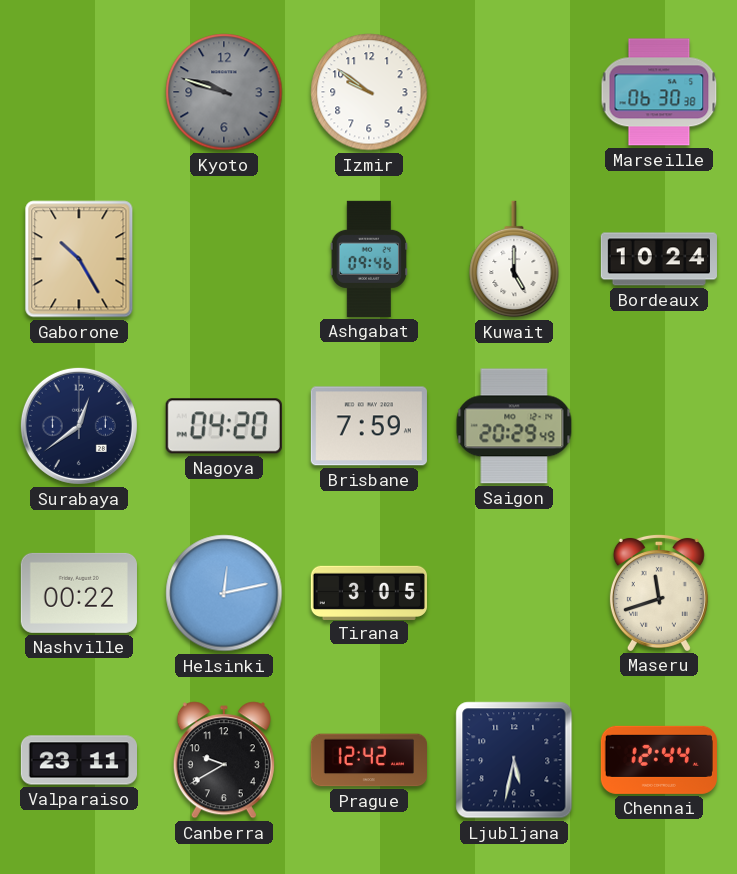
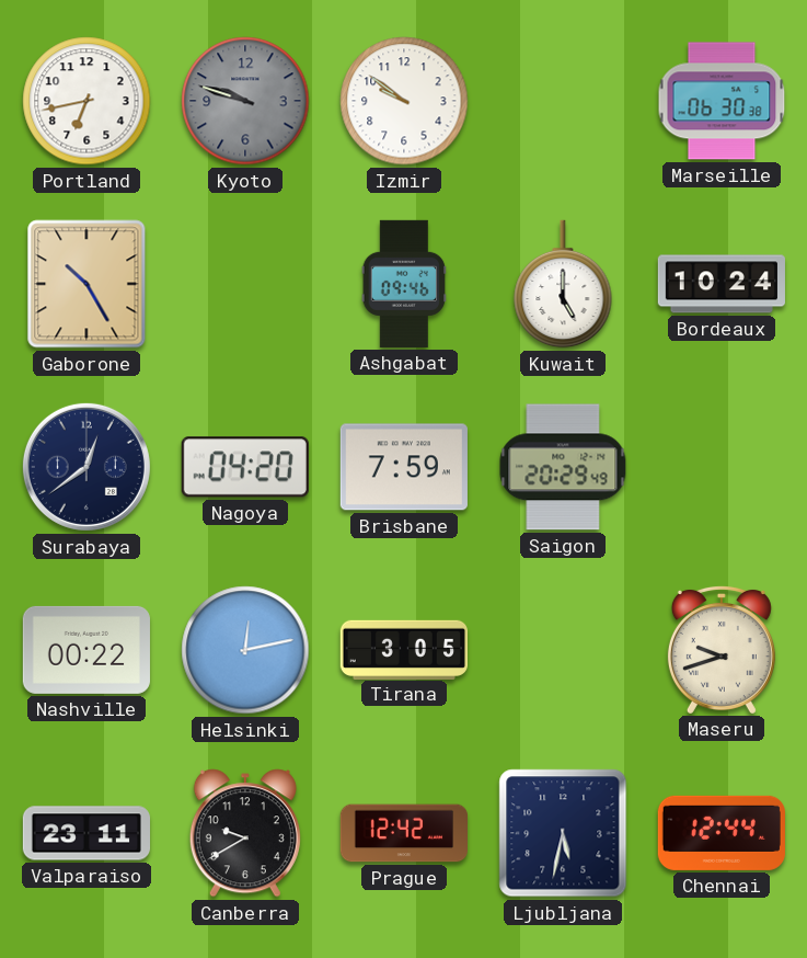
Portland: none -> 6:43 (87, 101)
Maseru: 11:42 -> 9:42 (722, 649)
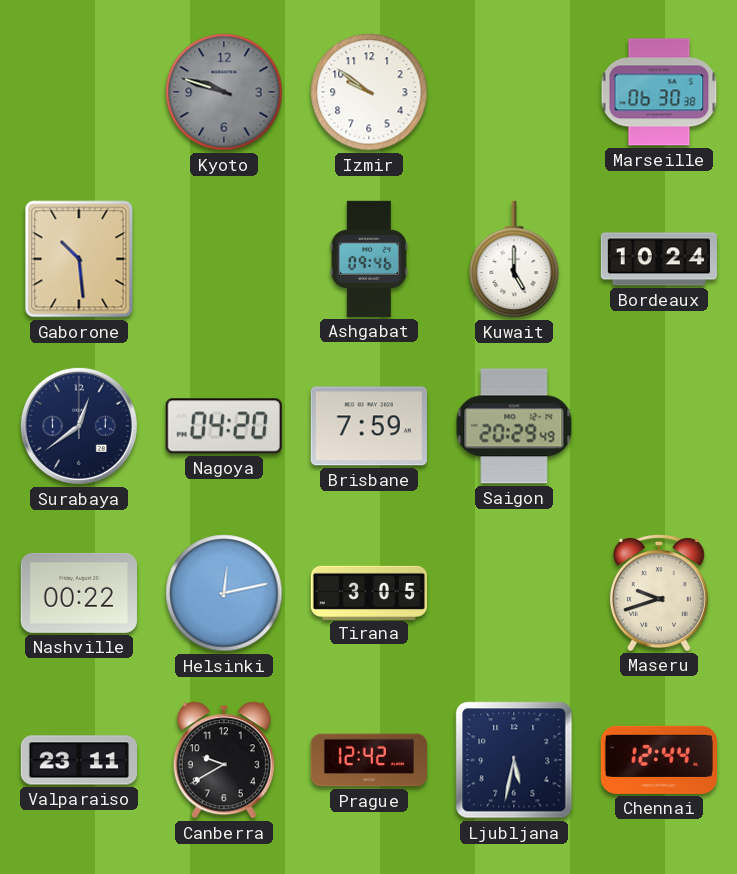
Portland: 6:43 -> none (87, 101)
Gaborone: 10:25 -> 10:29 (79, 259)
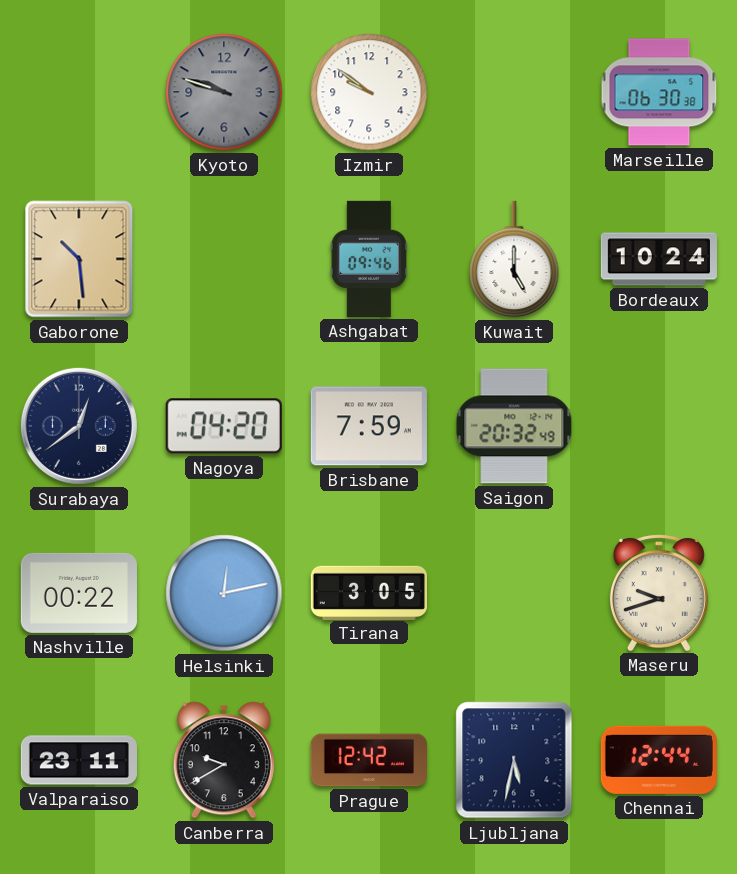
Saigon: 20:29 -> 20:32 (514, 426)
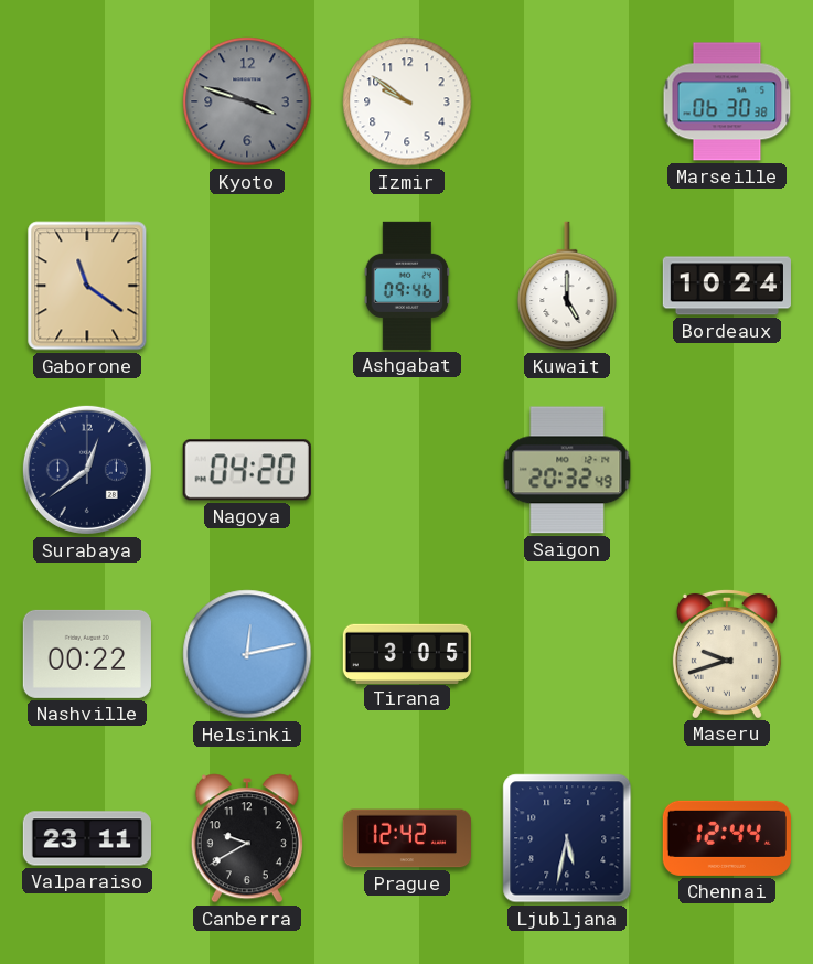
Kyoto: 9:48 -> 3:48 (247, 101)
Gaborone: 10:29 -> 11:21 (87, 286)
Brisbane: 7:59 -> none (369, 426)
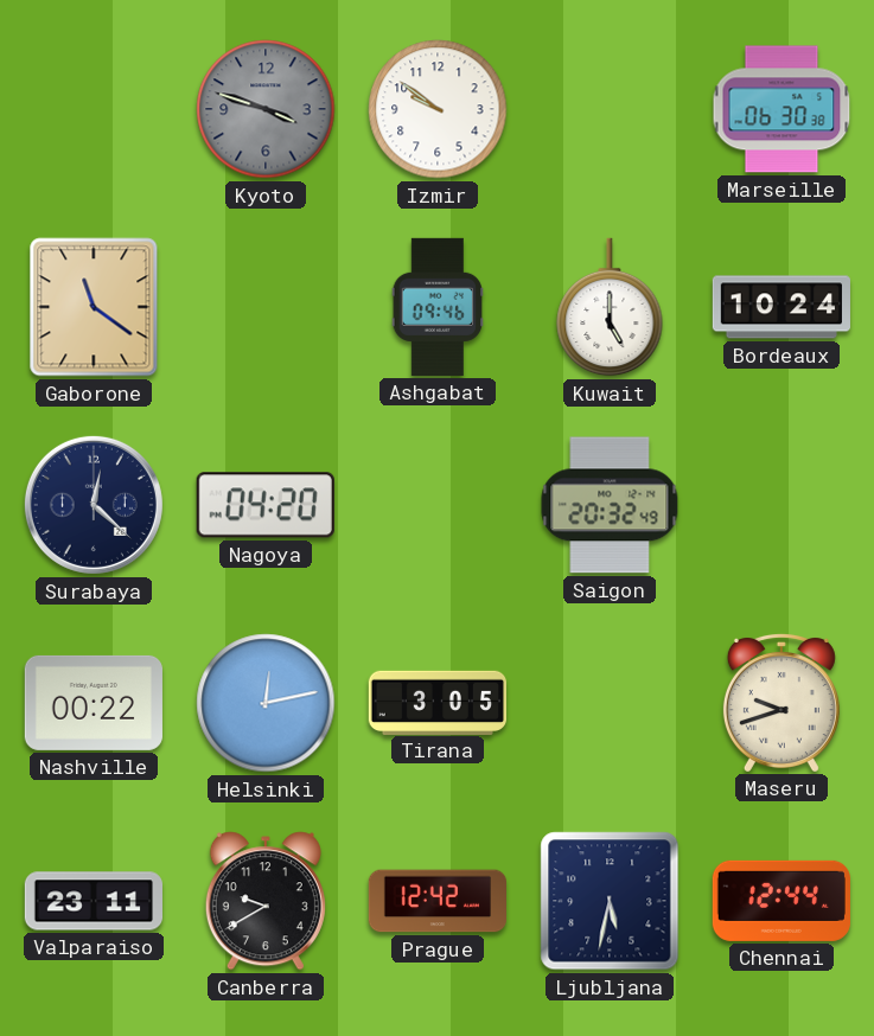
Surabaya: 12:39 -> 12:22 (94, 505)
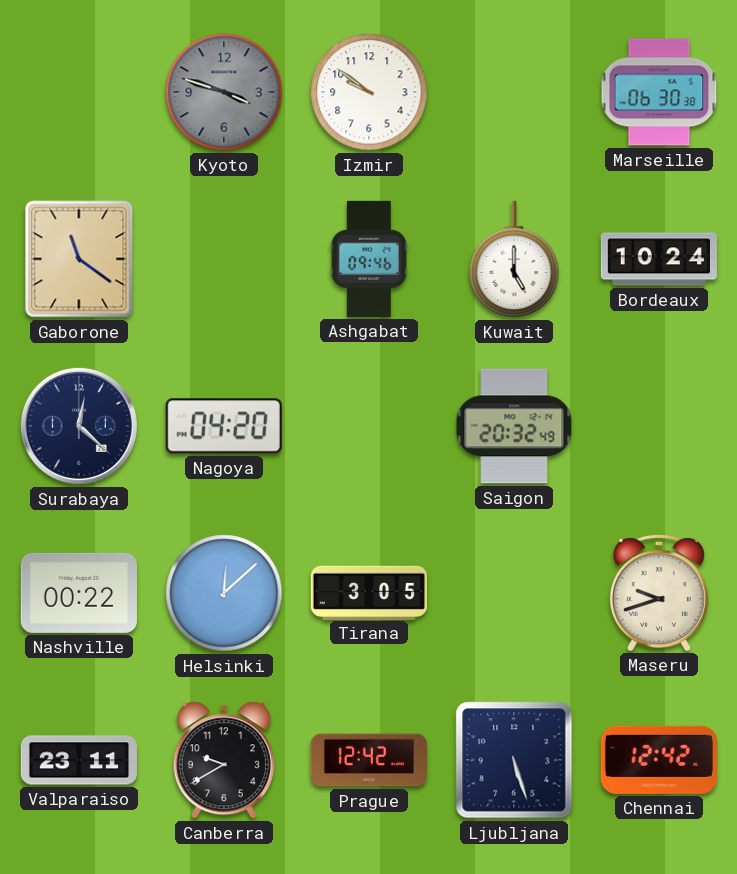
Helsinki: 12:13 -> 12:08 (224, 593)
Ljubljana: 5:32 -> 5:27 (514, 760)
Chennai: 12:44 -> 12:42 (659, 760)
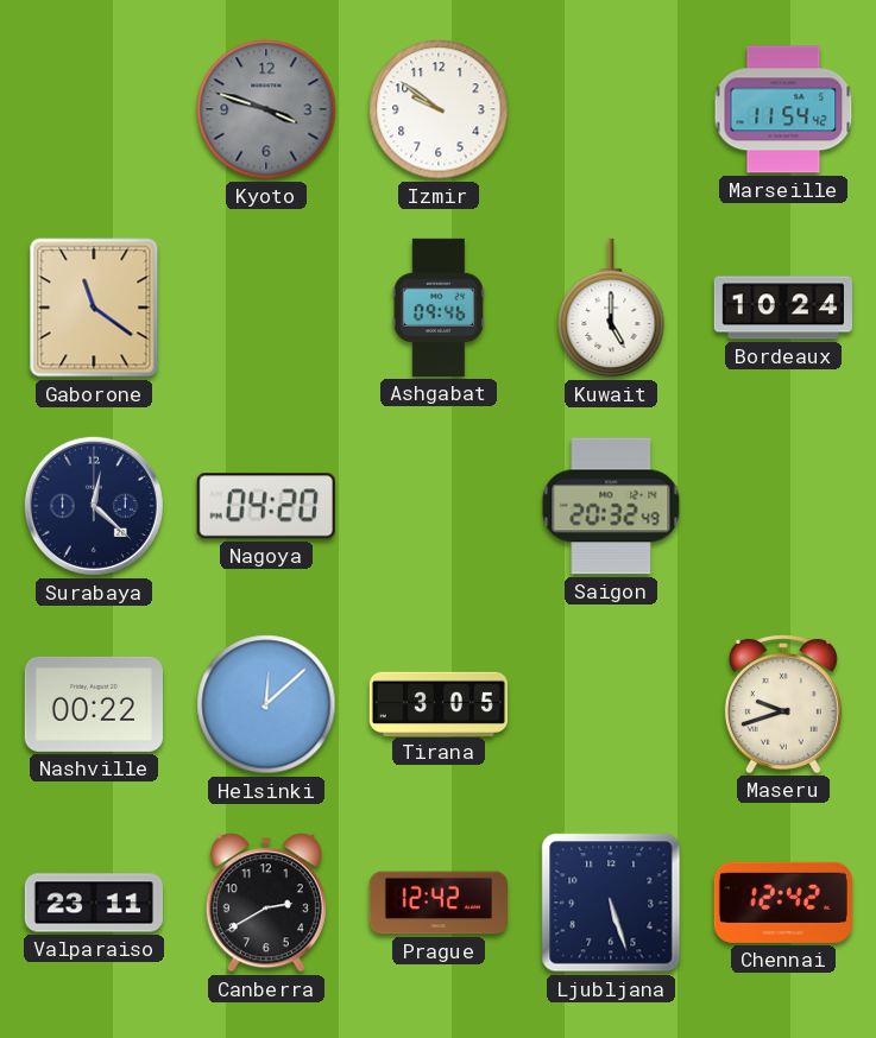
Marseille: 06:30 -> 11:54 (783, 109)
Canberra: 9:40 -> 2:40 (266, 903)
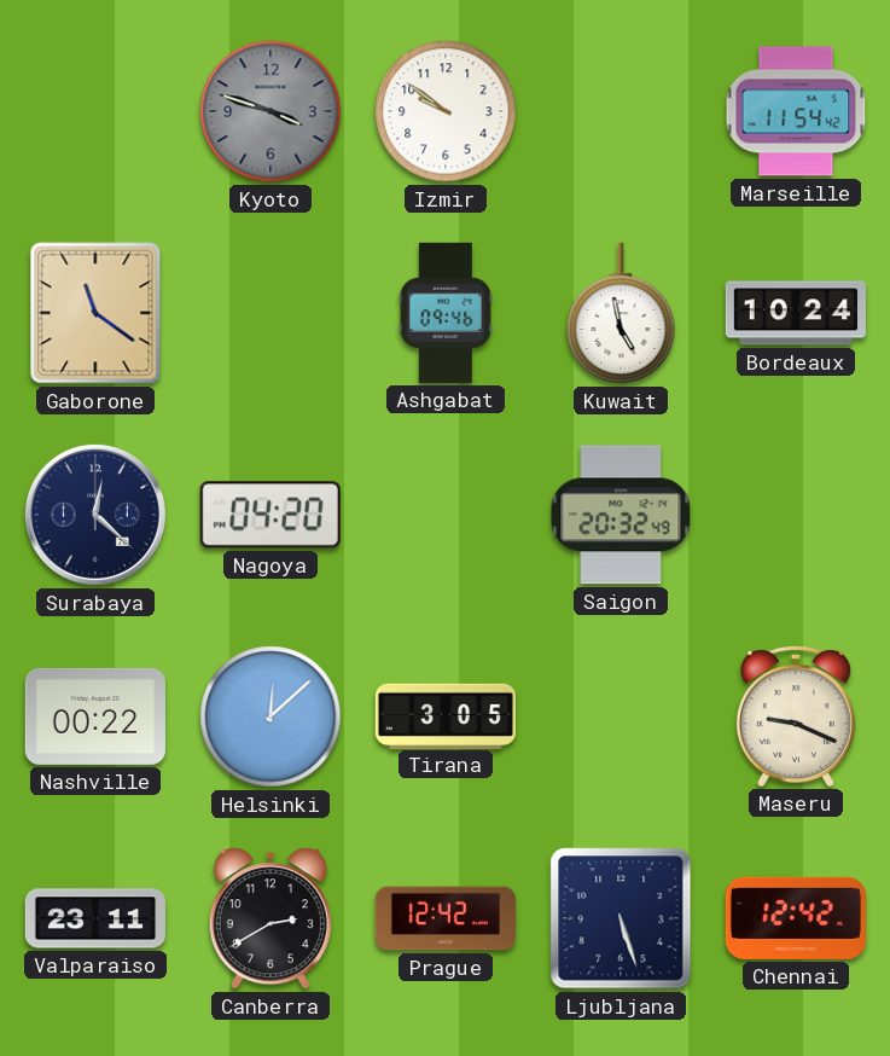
Kuwait: 5:00 -> 4:58 (621, 313)
Maseru: 9:42 -> 9:19 (796, 715)
